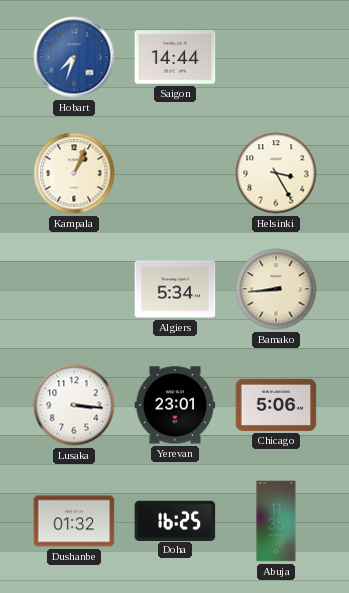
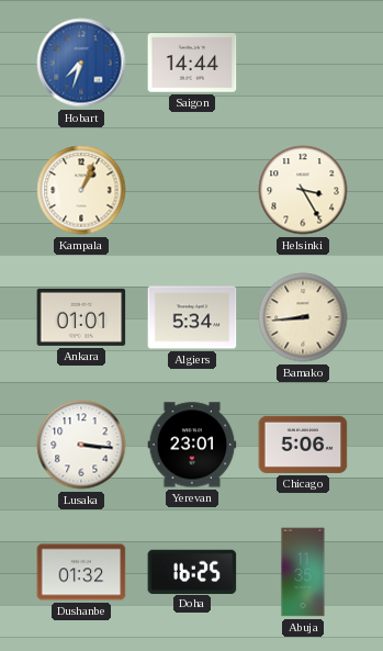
Ankara: none -> 01:01 (81, 317)
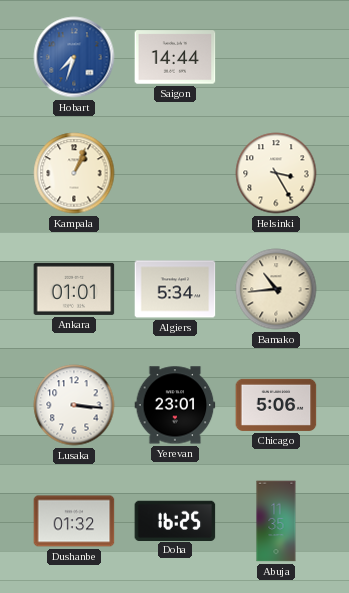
Bamako: 8:44 -> 10:44 (276, 289)
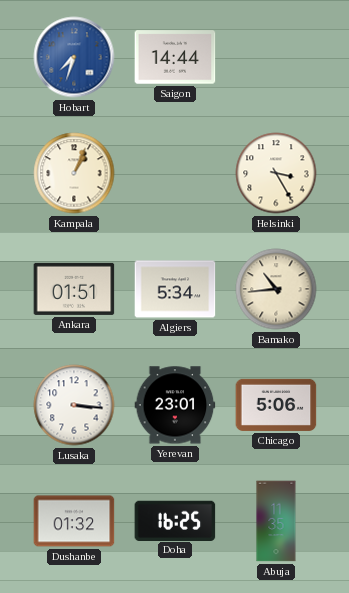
Ankara: 01:01 -> 01:51 (74, 289)
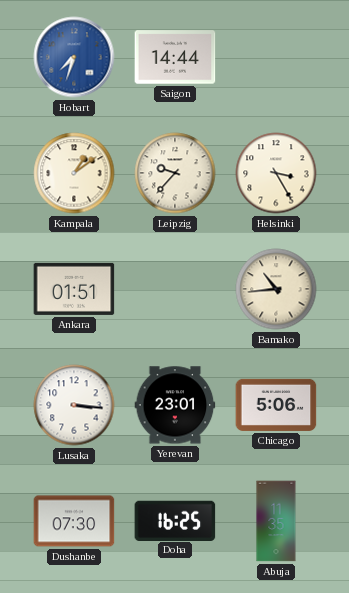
Kampala: 1:04 -> 1:09 (74, 173)
Leipzig: none -> 9:37 (175, 173)
Algiers: 5:34 -> none (175, 289)
Dushanbe: 01:32 -> 07:30 (74, 521)
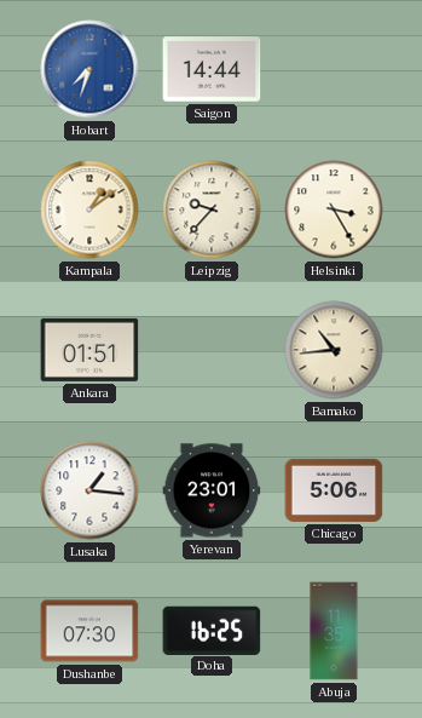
Lusaka: 3:16 -> 1:16 (89, 490)
